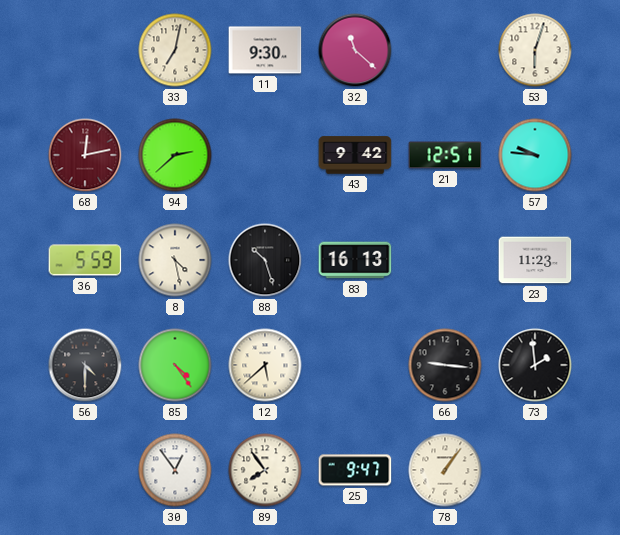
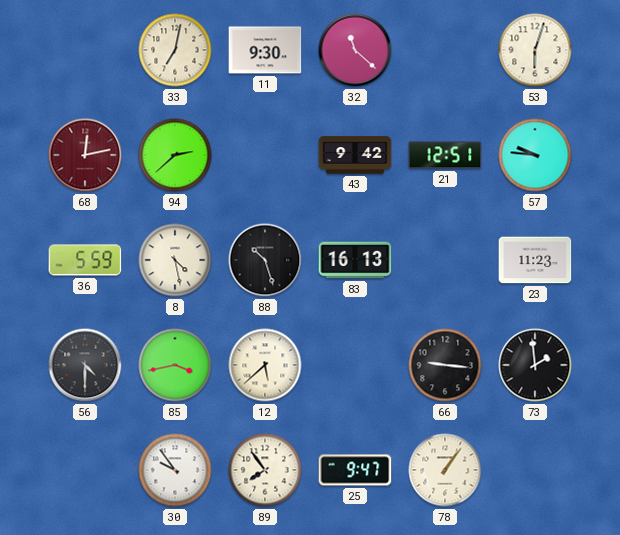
85: 4:24 -> 3:43 (175, 365)
30: 12:54 -> 9:54 (175, 470)
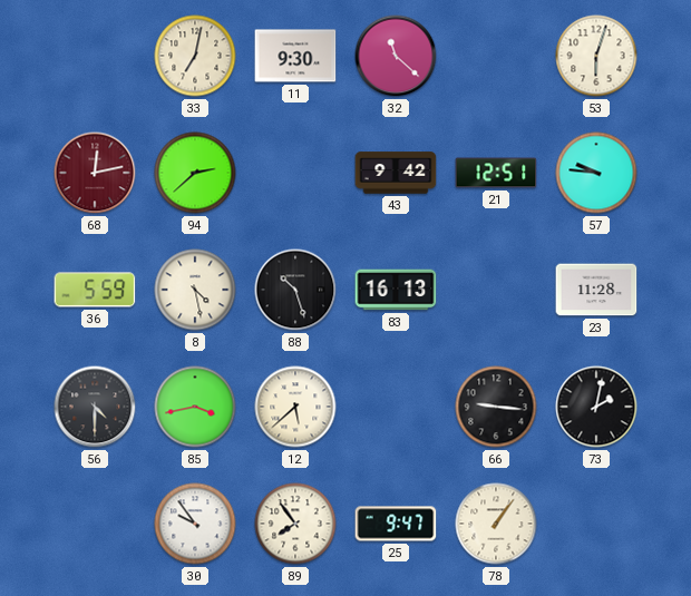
23: 11:23 -> 11:28 (596, 290)
73: 1:59 -> 2:02 (596, 407)
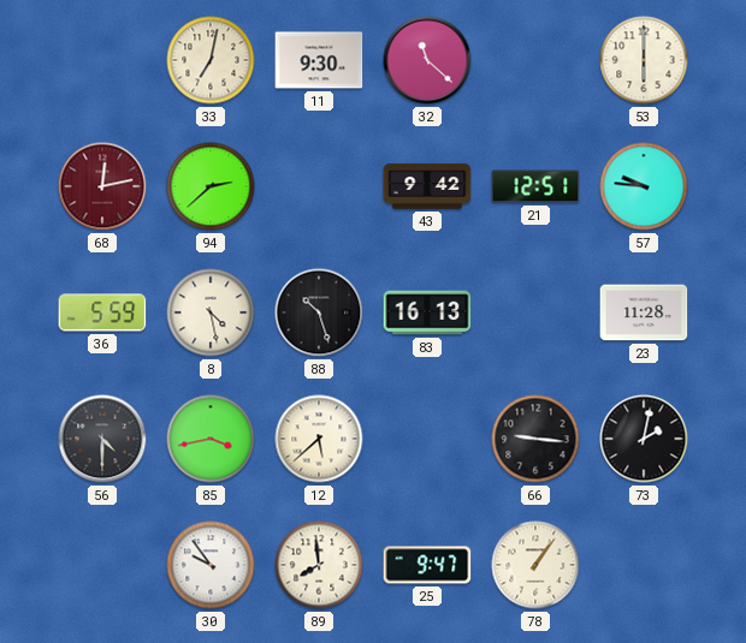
53: 6:03 -> 6:00 (644, 60)
89: 7:54 -> 7:59 (319, 565)
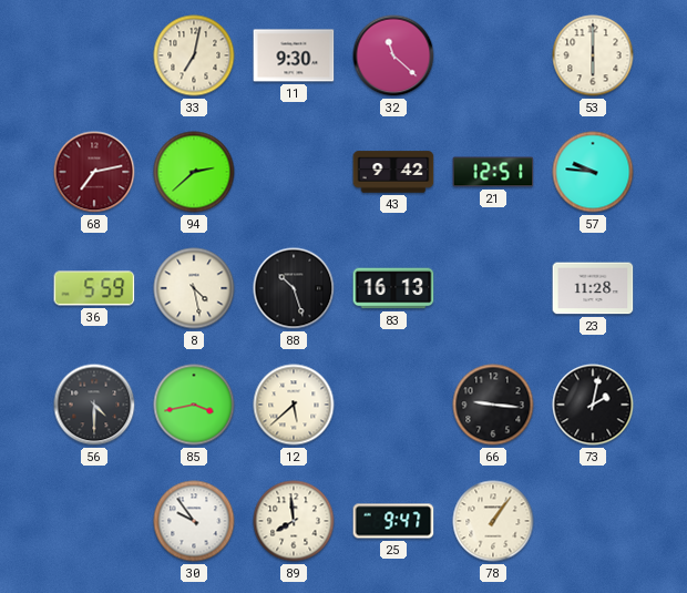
68: 12:13 -> 7:13 (94, 172)
